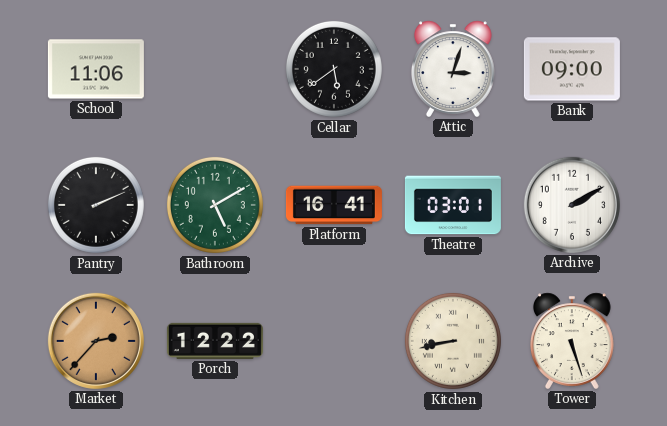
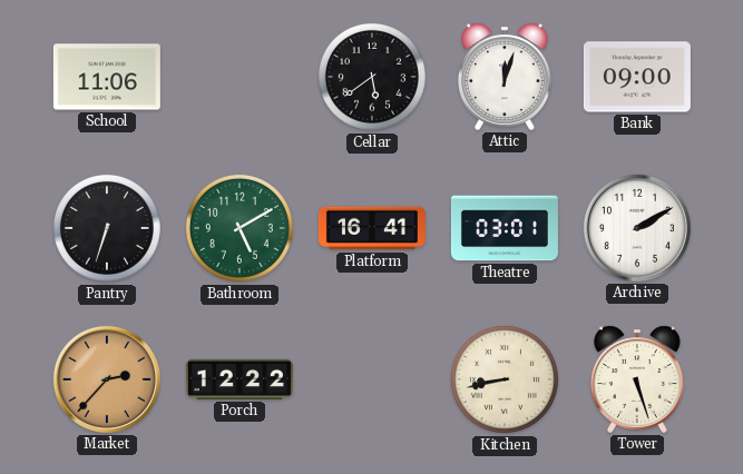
Attic: 3:03 -> 12:03 (506, 77)
Pantry: 2:11 -> 6:33 (107, 228)
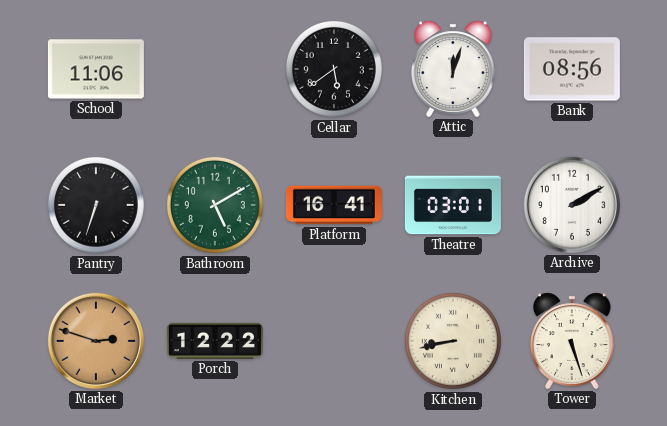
Bank: 09:00 -> 08:56 (572, 69)
Market: 2:37 -> 2:48 (96, 341)
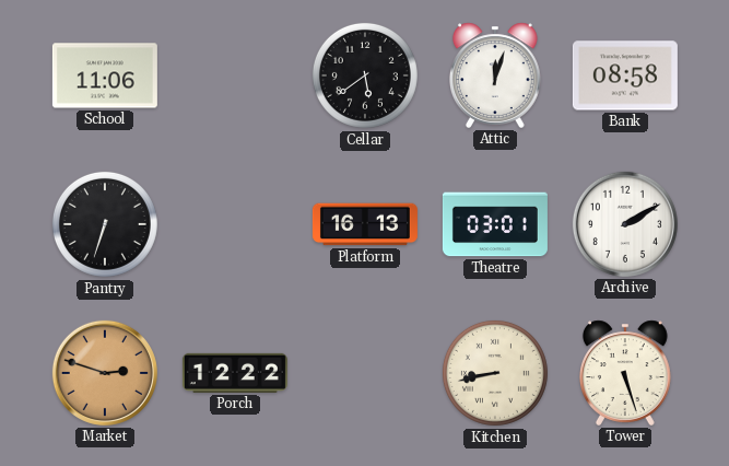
Bank: 08:56 -> 08:58 (625, 75)
Bathroom: 5:10 -> none (215, 205)
Platform: 16:41 -> 16:13 (365, 224)
